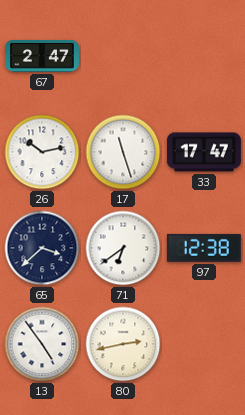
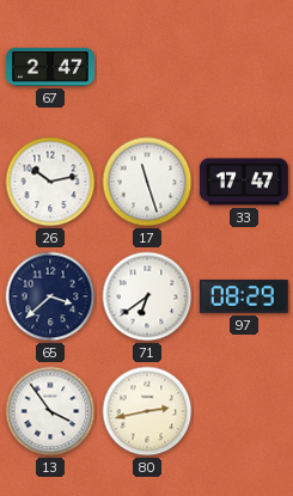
97: 12:38 -> 08:29 (244, 296)
13: 4:54 -> 3:54 (50, 411)
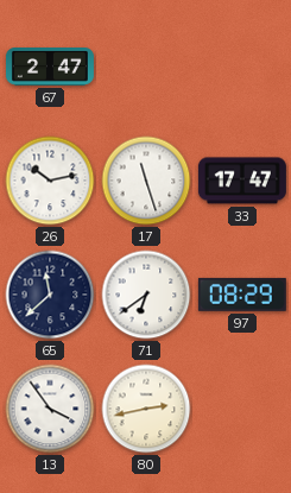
65: 3:38 -> 11:38 (50, 295)
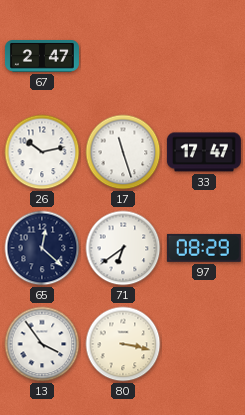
65: 11:38 -> 12:22 (42, 248)
80: 2:43 -> 3:17 (123, 344)
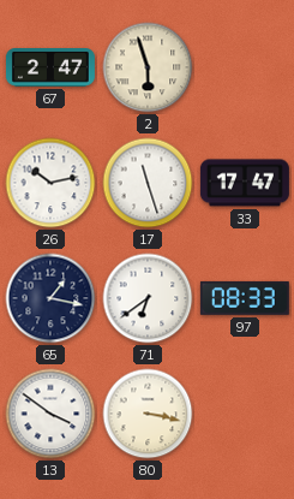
2: none -> 5:57 (148, 67)
65: 12:22 -> 1:17 (50, 298)
97: 08:29 -> 08:33 (245, 298)
13: 3:54 -> 3:51 (50, 414)
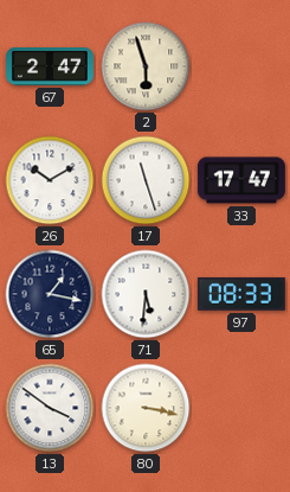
26: 10:13 -> 10:10 (50, 180)
71: 6:39 -> 5:31 (146, 294)
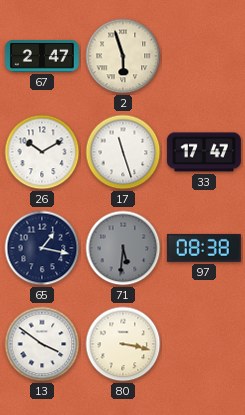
71 dial: white -> grey (123, 248)
97: 08:33 -> 08:38 (204, 248)
